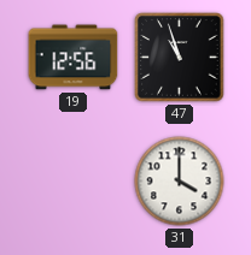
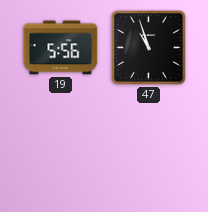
19: 12:56 -> 5:56 (61, 48)
31: 4:00 -> none (180, 182)
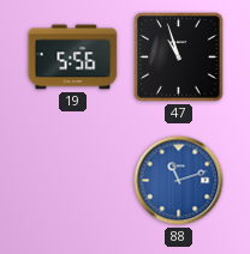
88: none -> 11:12 (179, 181)
